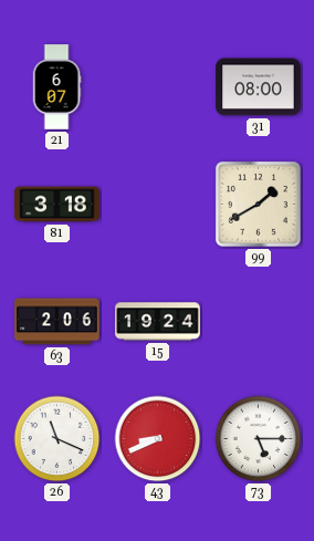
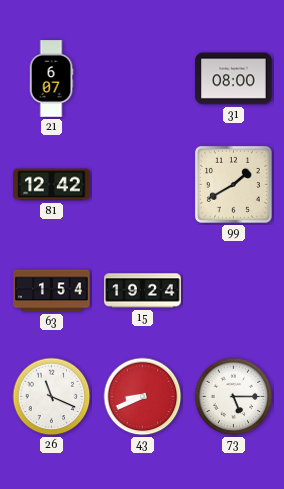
81: 3:18 -> 12:42 (52, 185)
63: 2:06 -> 1:54 (52, 291)
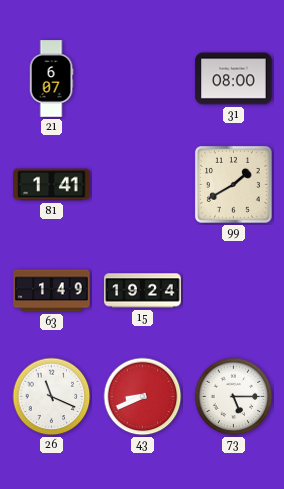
81: 12:42 -> 1:41 (52, 185)
63: 1:54 -> 1:49 (52, 291)
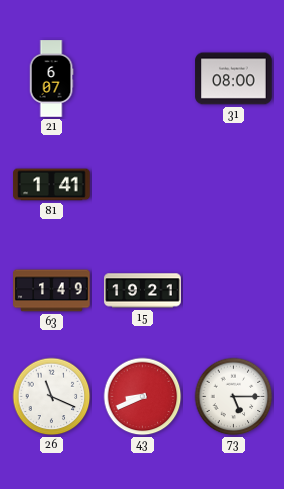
99: 1:40 -> none (233, 184)
15: 19:24 -> 19:21 (143, 291)
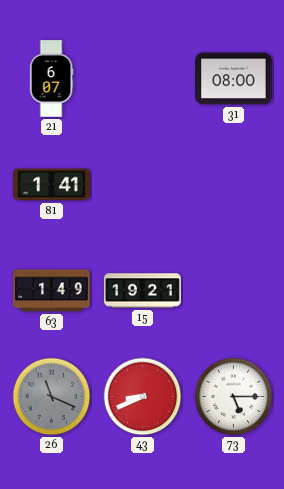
26 dial: white -> grey (52, 397)
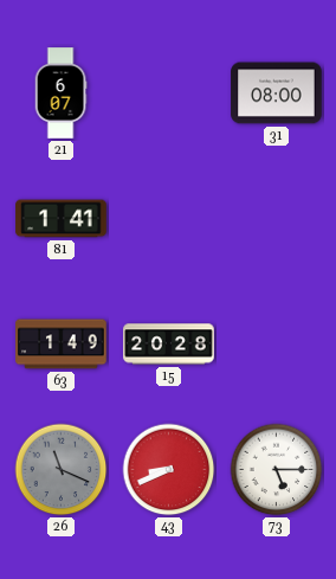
15: 19:21 -> 20:28 (169, 345)
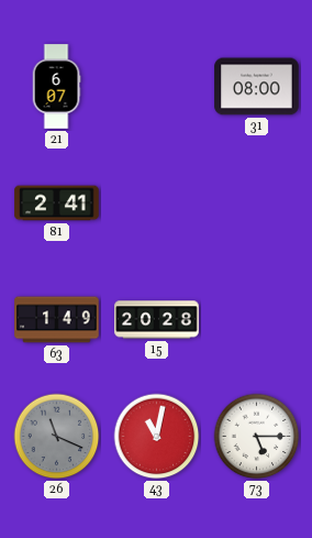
81: 1:41 -> 2:41 (57, 204)
43: 8:41 -> 11:02 (157, 437)
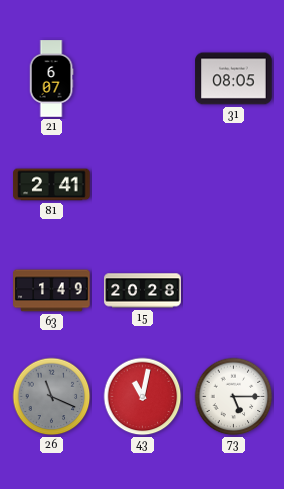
31: 08:00 -> 08:05 (234, 79)
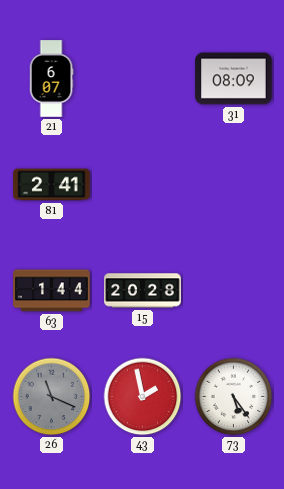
31: 08:05 -> 08:09 (234, 79)
63: 1:49 -> 1:44 (52, 291)
43: 11:02 -> 1:58 (143, 397)
73: 5:15 -> 5:24 (234, 397)
